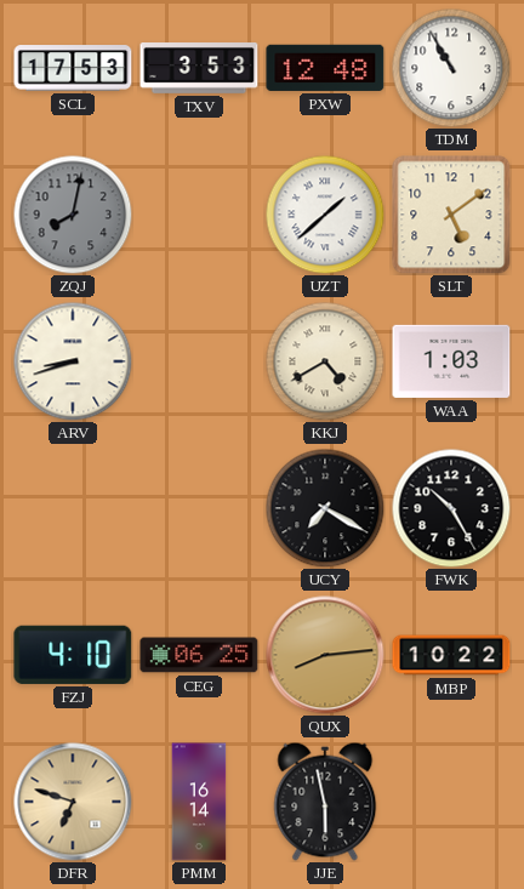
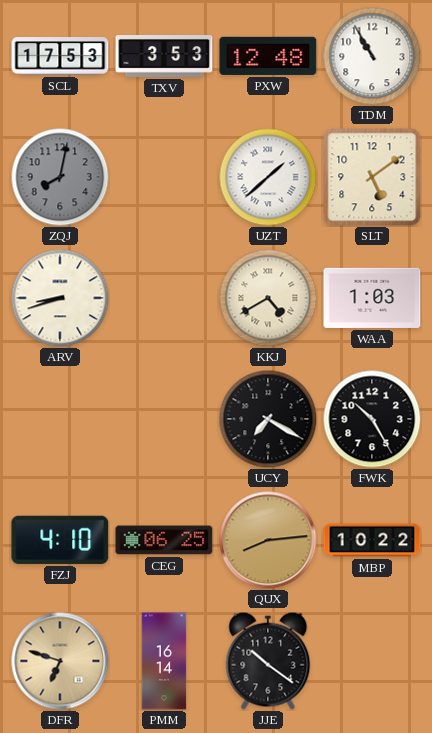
JJE: 5:58 -> 10:21 (268, 661)
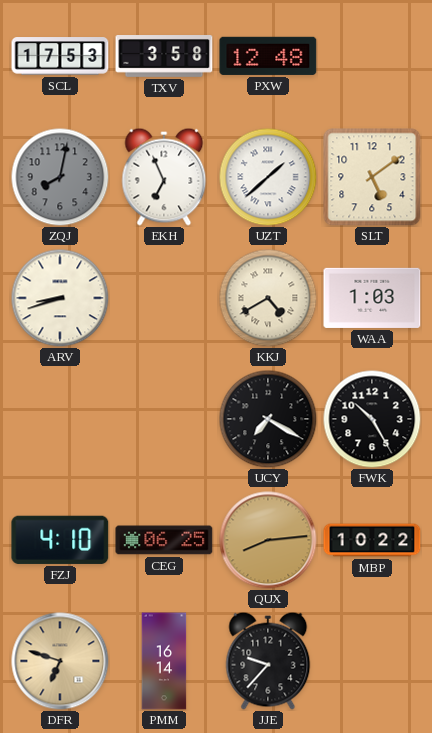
TXV: 3:53 -> 3:58 (164, 57)
TDM: 10:55 -> none (372, 56)
EKH: none -> 6:56 (164, 177)
JJE: 10:21 -> 9:37 (268, 661)
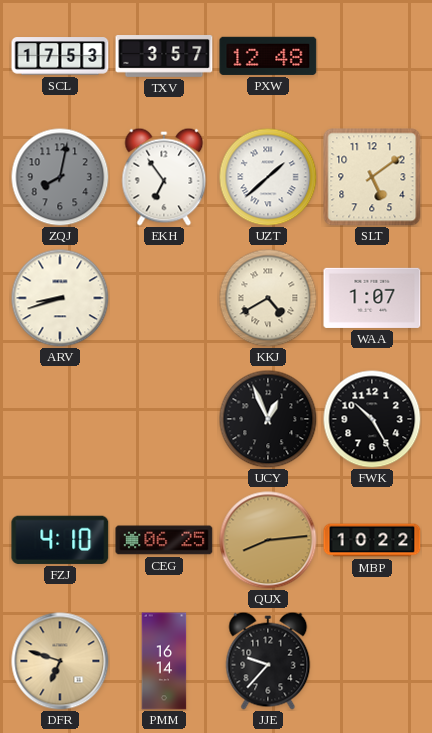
TXV: 3:58 -> 3:57 (164, 57)
EKH: 6:56 -> 6:54 (164, 177)
WAA: 1:03 -> 1:07 (372, 298)
UCY: 7:20 -> 12:56 (268, 419)
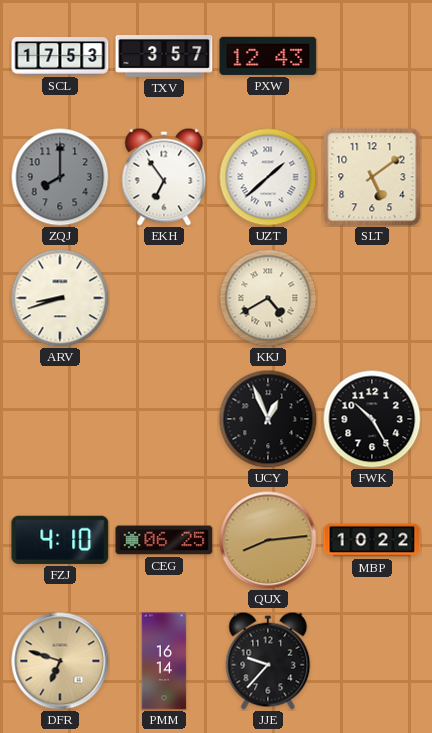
PXW: 12:48 -> 12:43 (268, 56)
ZQJ: 8:02 -> 8:00 (60, 177)
WAA: 1:07 -> none (372, 298)
